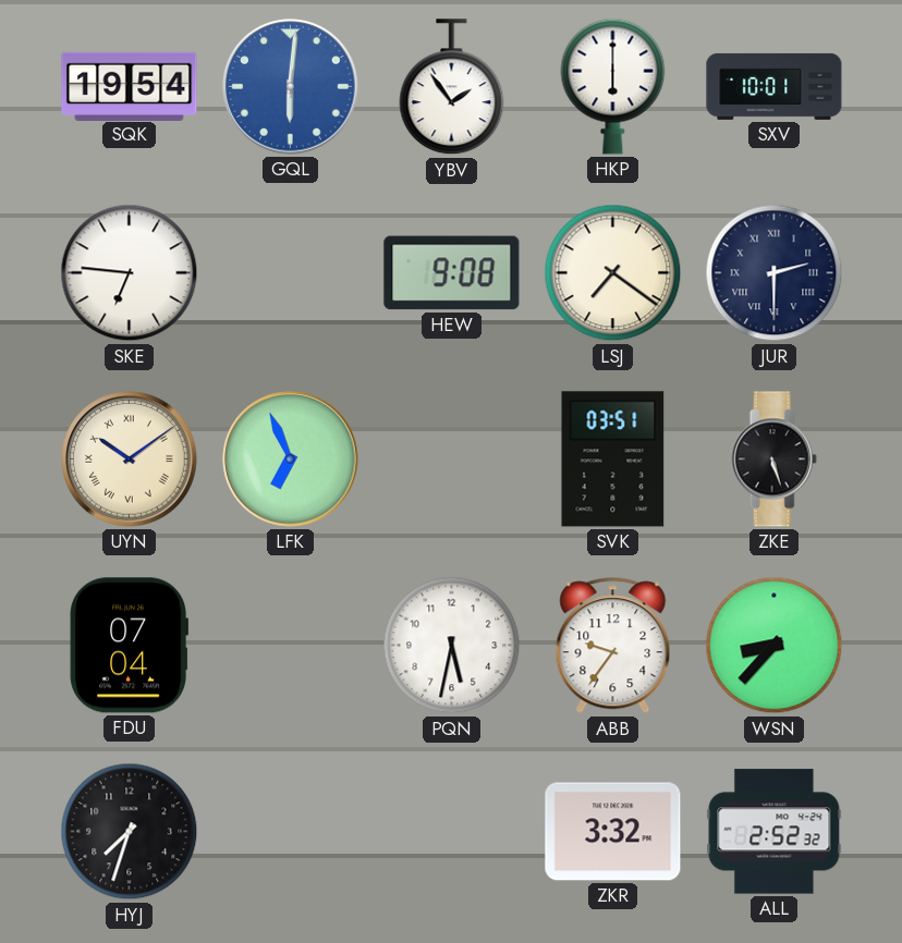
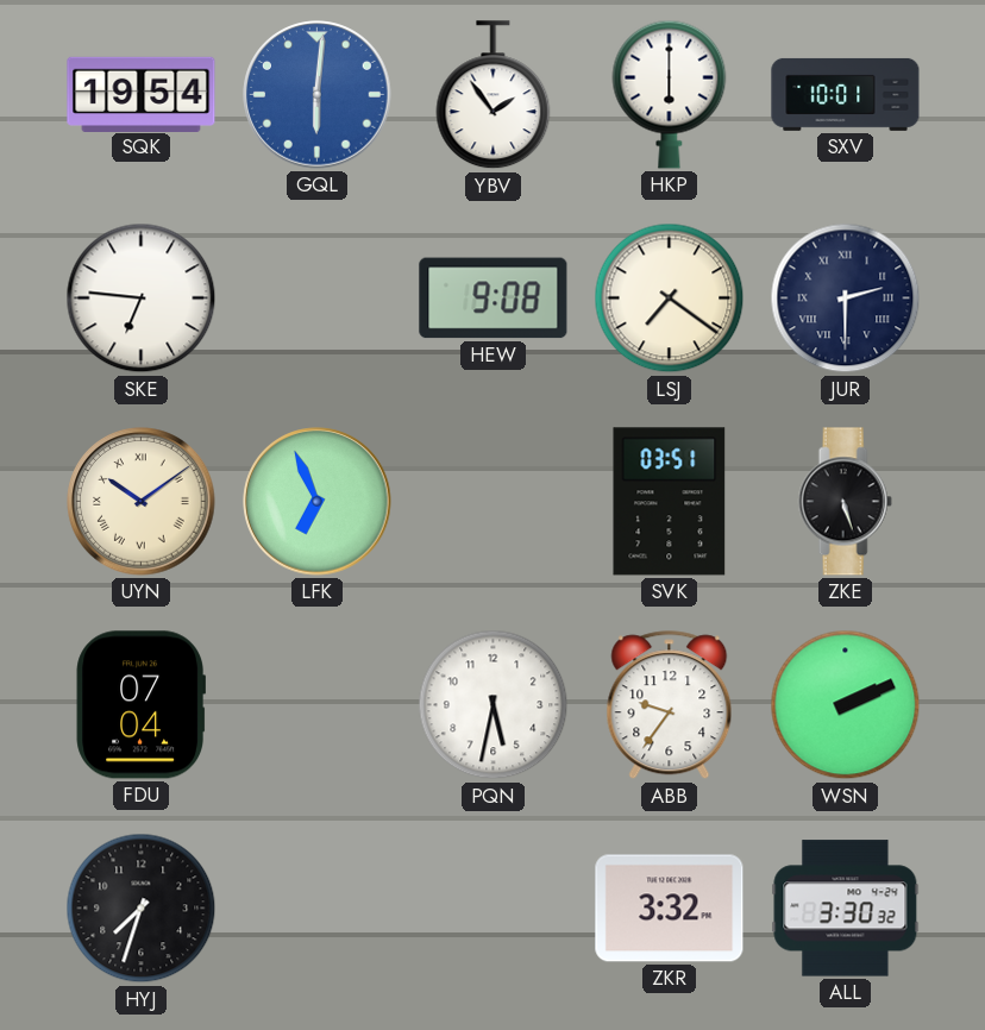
WSN: 8:37 -> 2:11 (846, 705)
ALL: 2:52 -> 3:30 (846, 909)
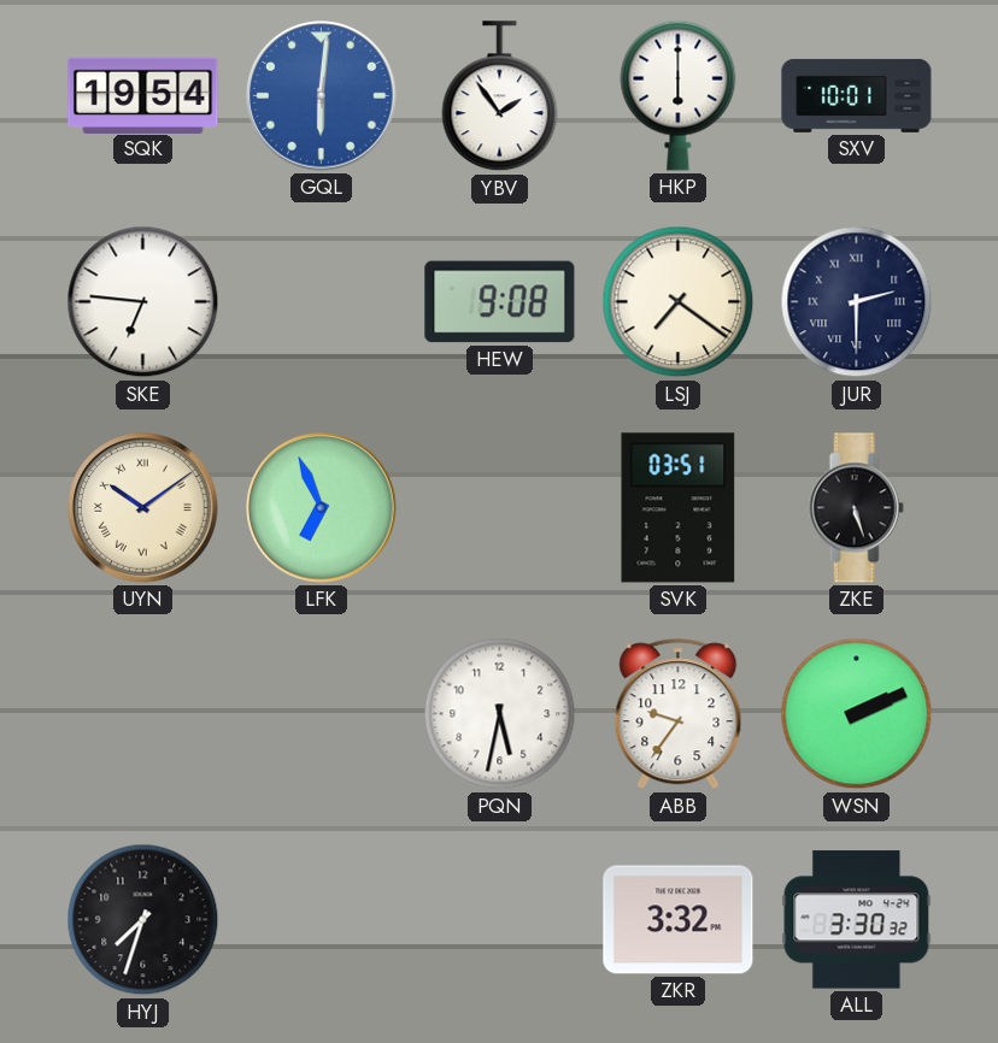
FDU: 07:04 -> none (140, 705)
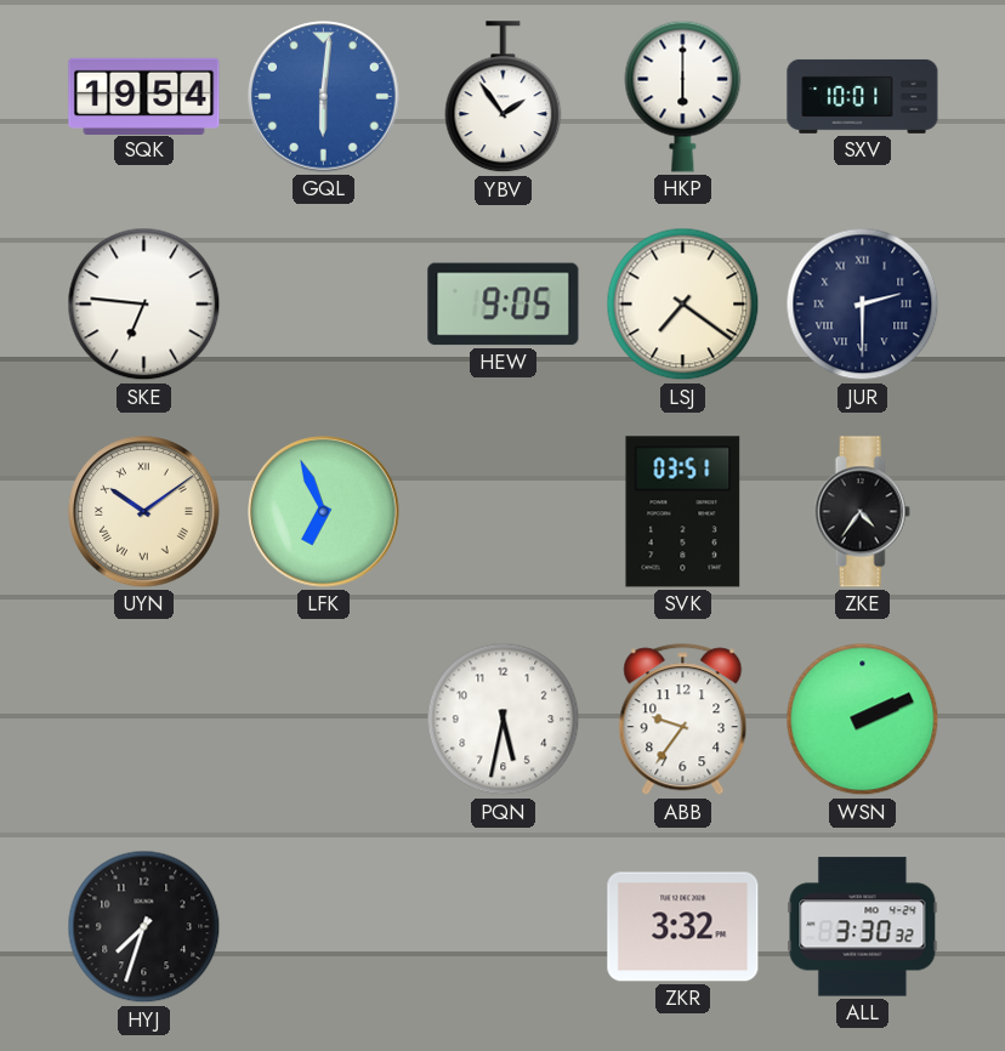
HEW: 9:08 -> 9:05 (504, 305)
ZKE: 5:27 -> 4:36 (862, 512)
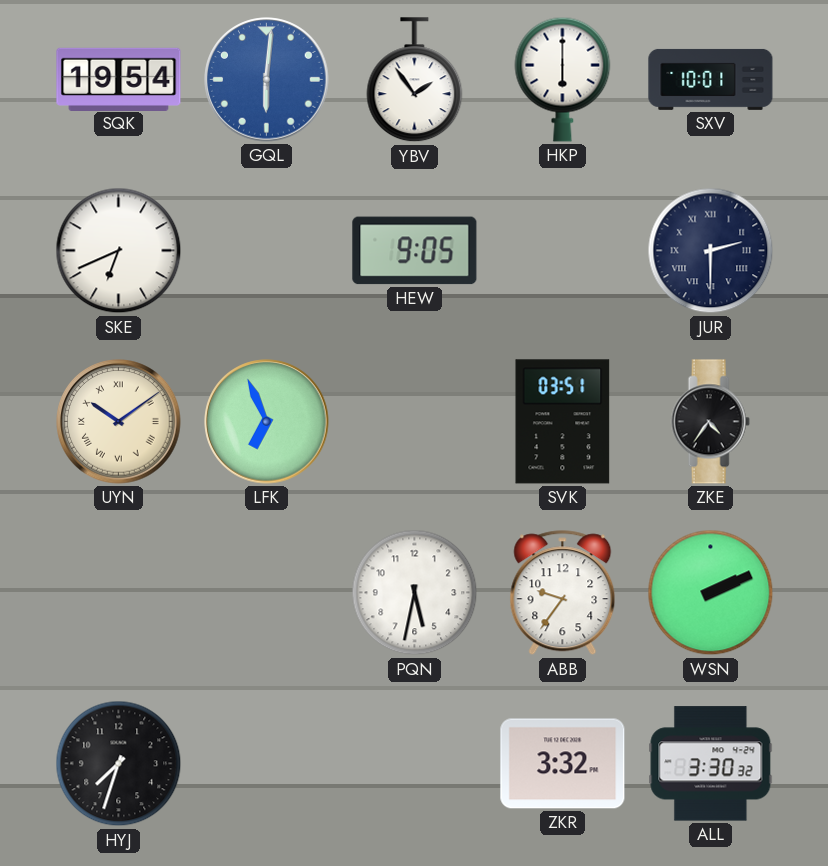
SKE: 6:46 -> 6:41 (119, 251)
LSJ: 7:21 -> none (683, 305)
